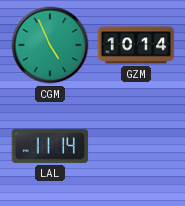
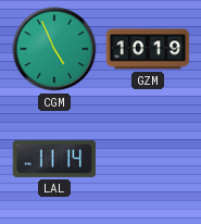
GZM: 10:14 -> 10:19 (148, 49)
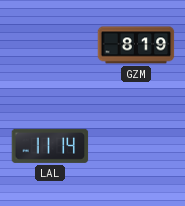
CGM: 4:56 -> none (54, 49)
GZM: 10:19 -> 8:19 (136, 45)
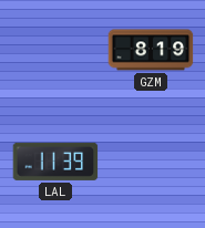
LAL: 11:14 -> 11:39 (55, 162)
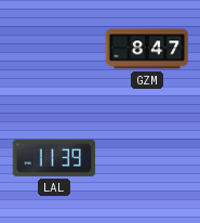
GZM: 8:19 -> 8:47 (147, 49)
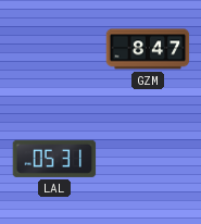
LAL: 11:39 -> 05:31 (54, 159)
